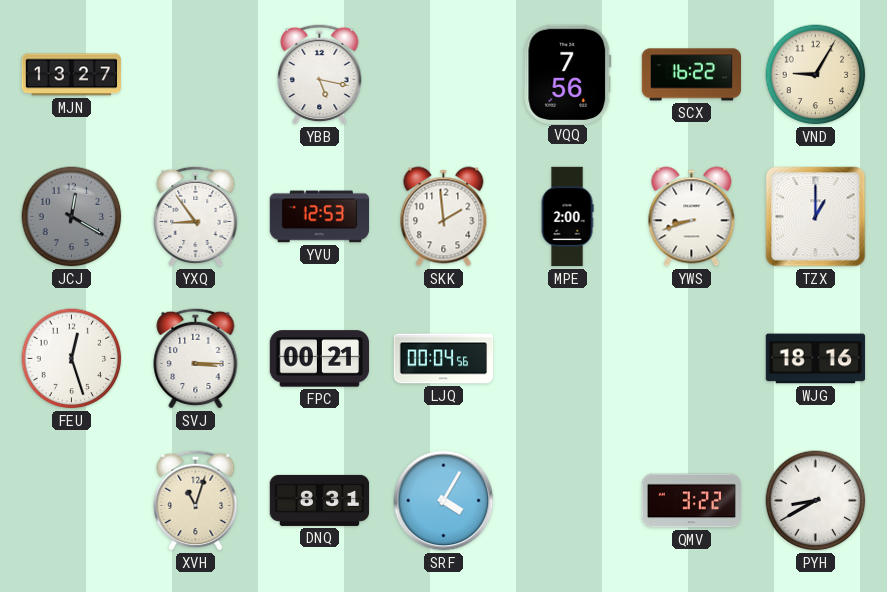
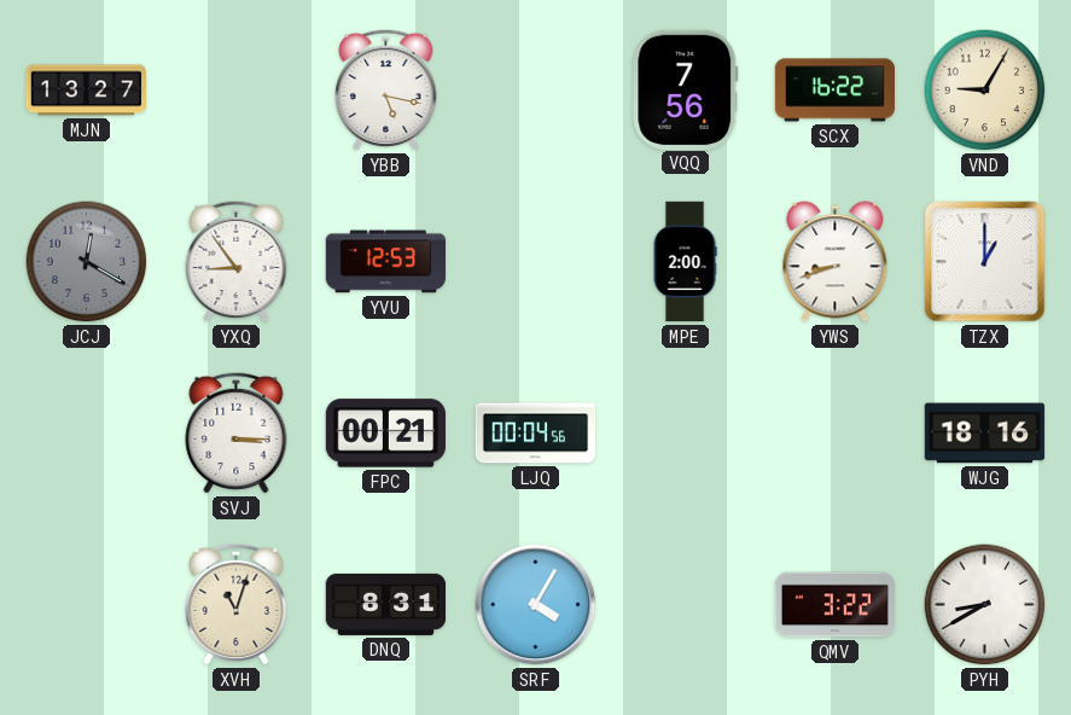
SKK: 1:59 -> none (444, 217)
FEU: 12:27 -> none (72, 359)
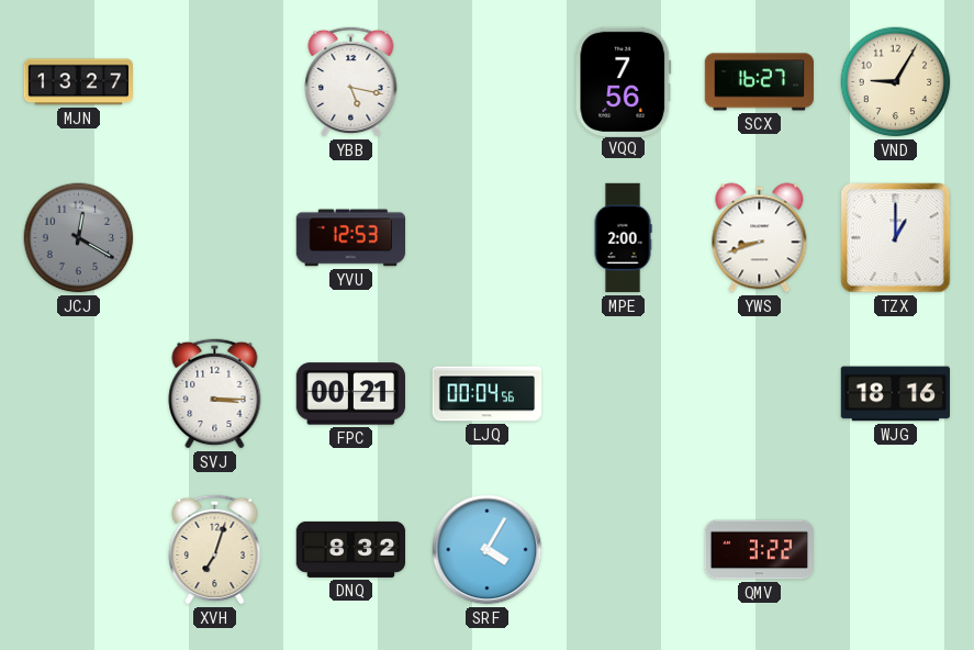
SCX: 16:22 -> 16:27 (759, 82)
YXQ: 8:54 -> none (237, 261)
XVH: 11:03 -> 7:03 (215, 549)
DNQ: 8:31 -> 8:32 (351, 549)
PYH: 8:40 -> none (985, 605)
